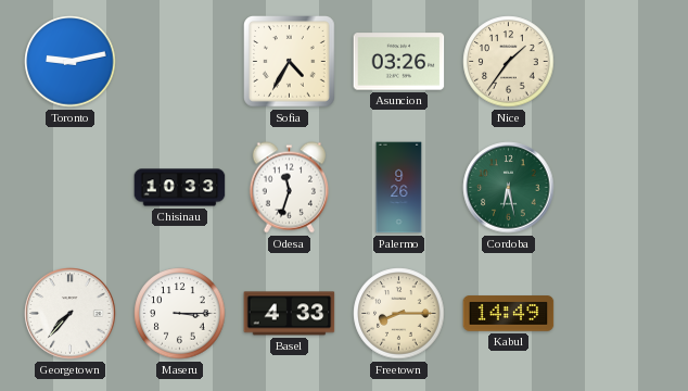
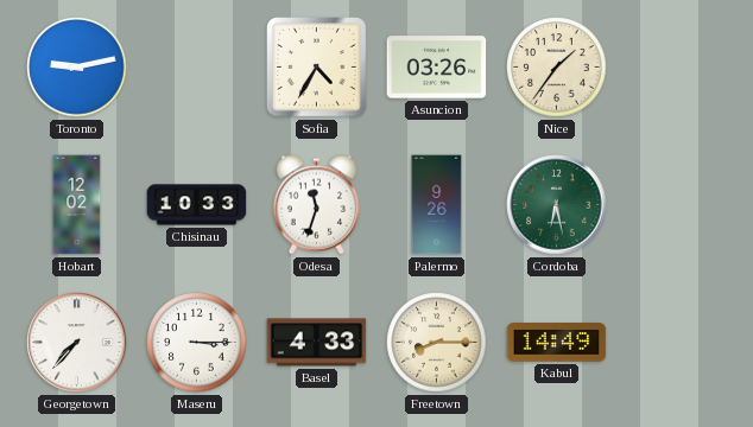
Hobart: none -> 12:02 (77, 205)
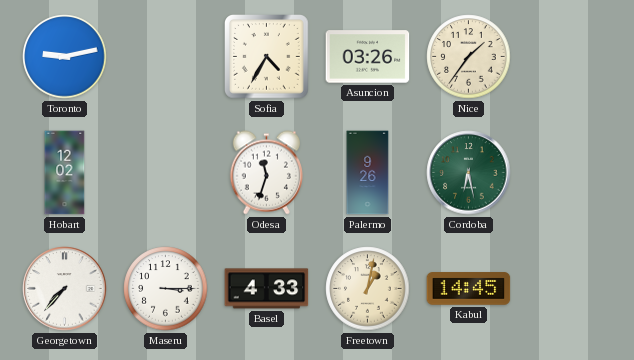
Chisinau: 10:33 -> none (197, 205)
Freetown: 8:15 -> 1:02 (368, 289)
Kabul: 14:49 -> 14:45 (469, 289)
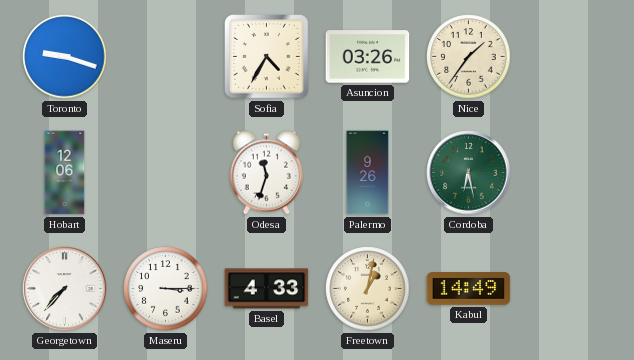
Toronto: 9:13 -> 9:18 (65, 57)
Hobart: 12:02 -> 12:06 (65, 173)
Kabul: 14:45 -> 14:49 (469, 289)
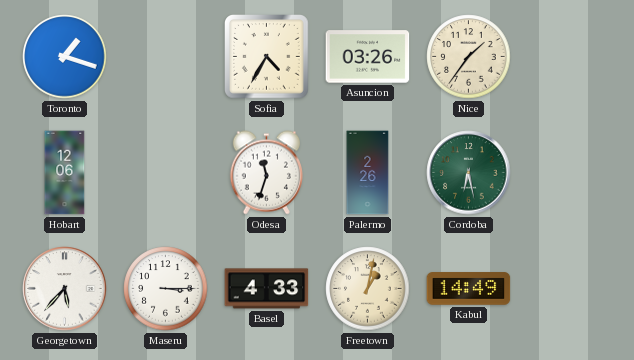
Toronto: 9:18 -> 1:18 (65, 57)
Palermo: 9:26 -> 2:26 (368, 173)
Georgetown: 7:37 -> 5:37 (65, 289)
